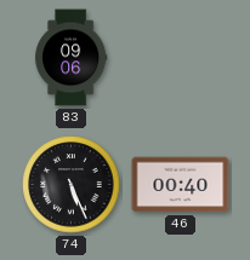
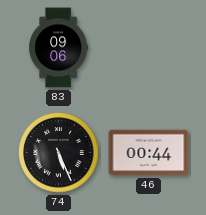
46: 00:40 -> 00:44 (149, 153)
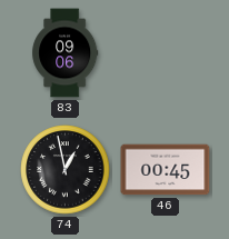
74: 5:26 -> 12:58 (66, 170)
46: 00:44 -> 00:45 (166, 170)
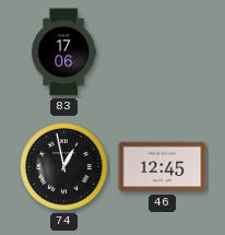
83: 09:06 -> 17:06 (64, 52)
46: 00:45 -> 12:45 (163, 167)
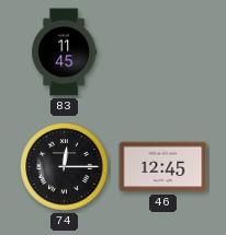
83: 17:06 -> 11:45 (65, 52)
74: 12:58 -> 12:15 (65, 167)
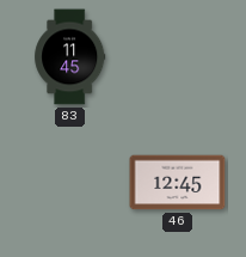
74: 12:15 -> none (65, 167)
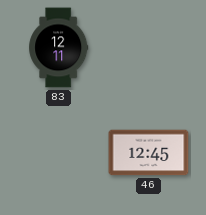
83: 11:45 -> 12:11 (59, 48)
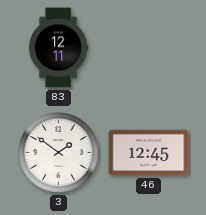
3: none -> 1:51 (59, 153)
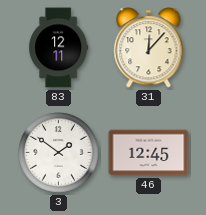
31: none -> 12:07 (149, 48)
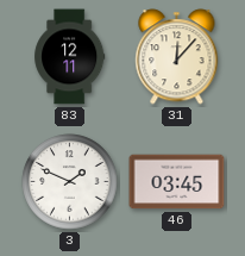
3: 1:51 -> 1:49 (70, 182)
46: 12:45 -> 03:45 (177, 182)
